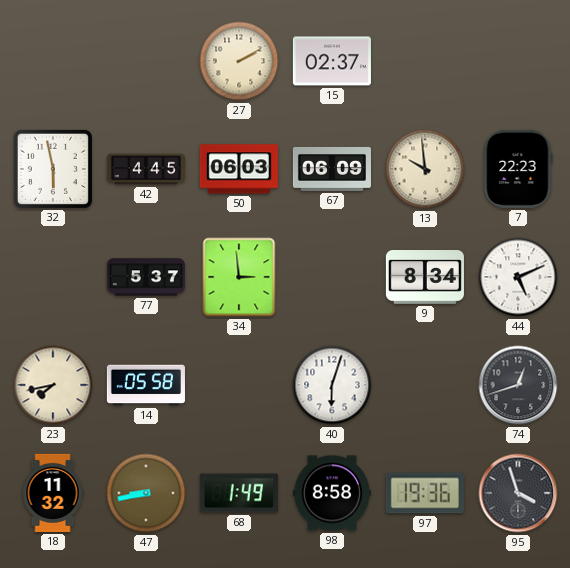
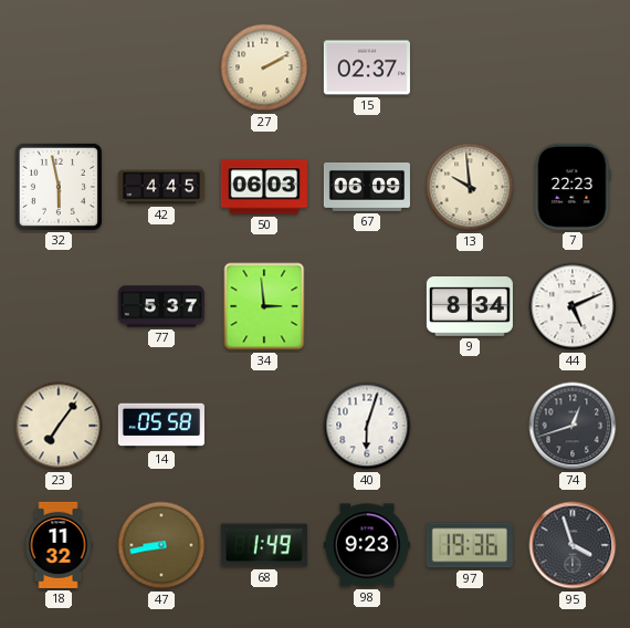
23: 7:43 -> 7:06 (59, 426)
98: 8:58 -> 9:23 (367, 545)
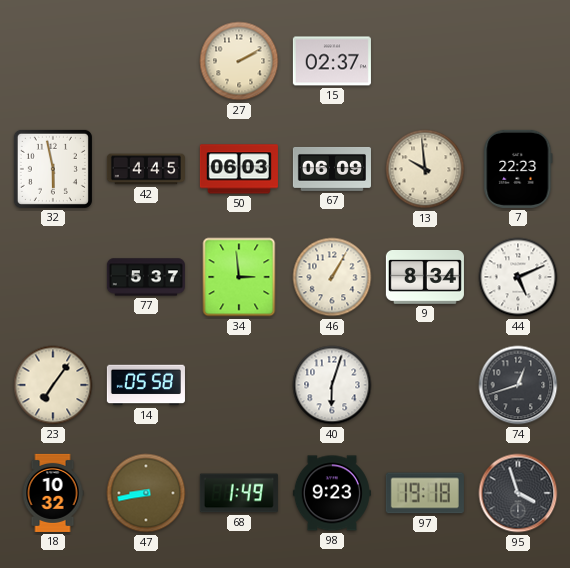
46: none -> 1:05 (332, 277)
18: 11:32 -> 10:32 (53, 493)
97: 19:36 -> 19:18 (425, 493)
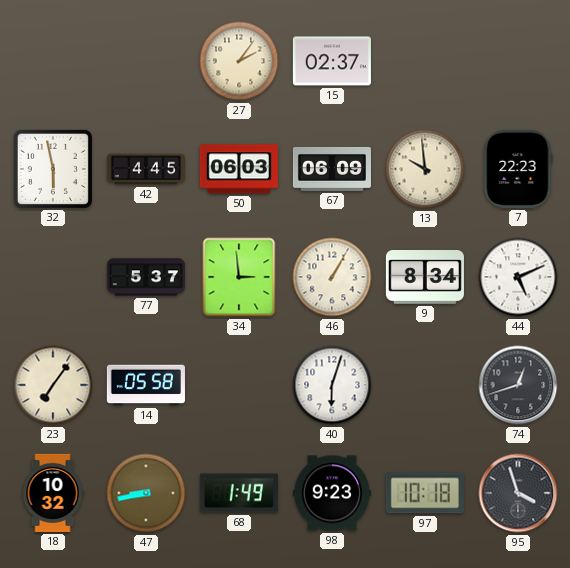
27: 2:10 -> 2:06 (239, 61)
97: 19:18 -> 10:18 (425, 493)
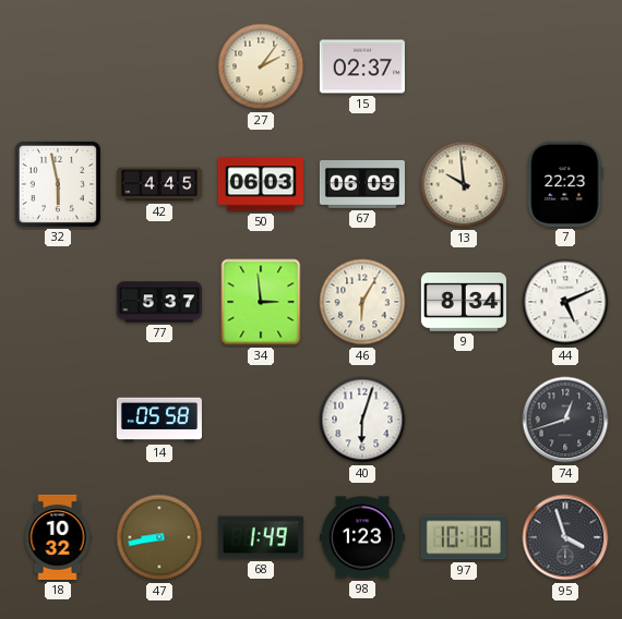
46: 1:05 -> 6:05 (362, 302)
23: 7:06 -> none (53, 385)
98: 9:23 -> 1:23 (362, 537)
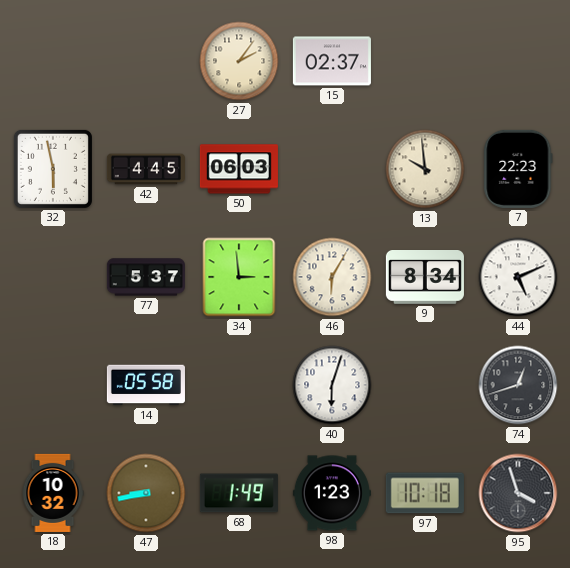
67: 06:09 -> none (362, 184)
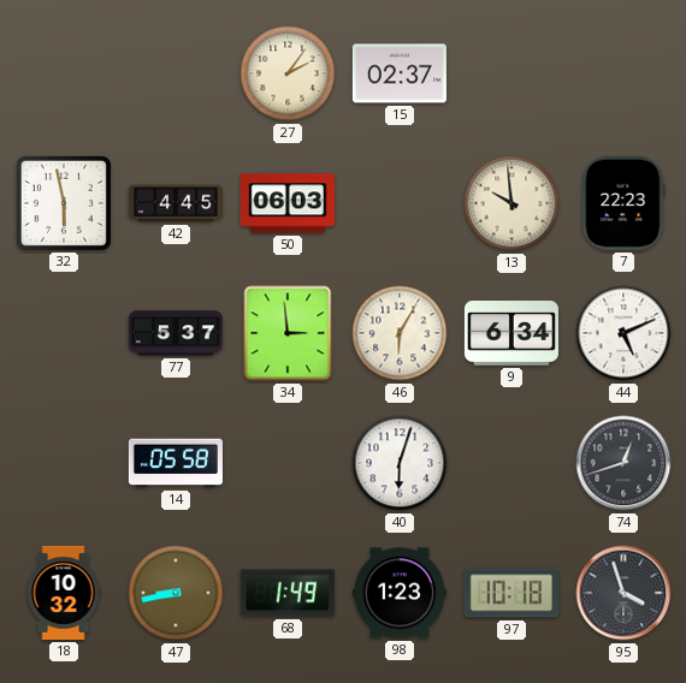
9: 8:34 -> 6:34 (511, 334)
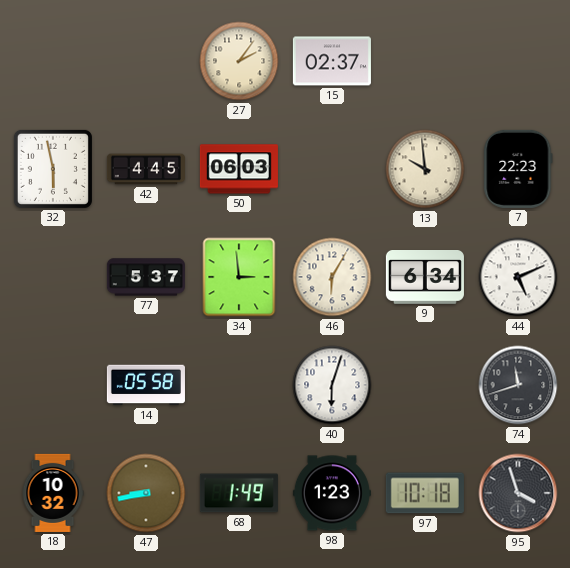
74: 12:42 -> 11:42 (518, 385)
